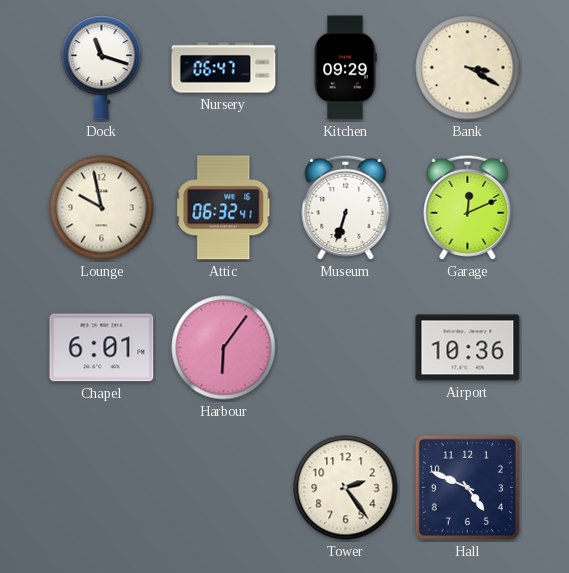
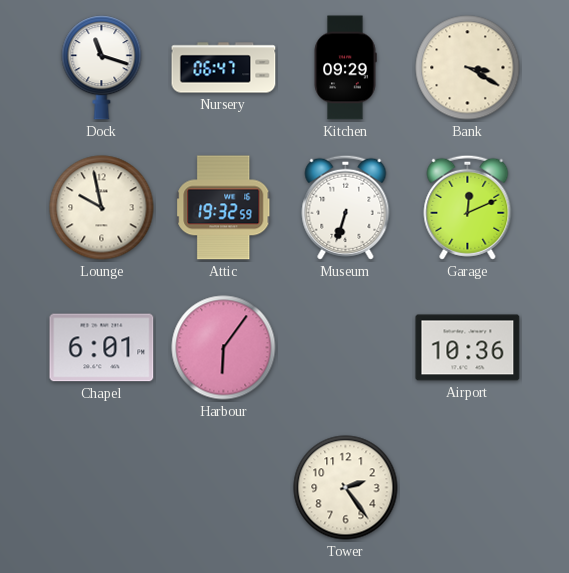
Attic: 06:32 -> 19:32 (224, 208)
Hall: 4:49 -> none (467, 487)
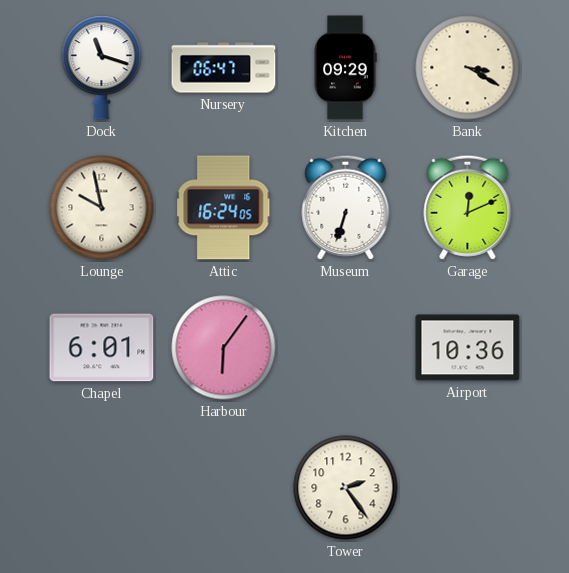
Attic: 19:32 -> 16:24 (224, 208)
